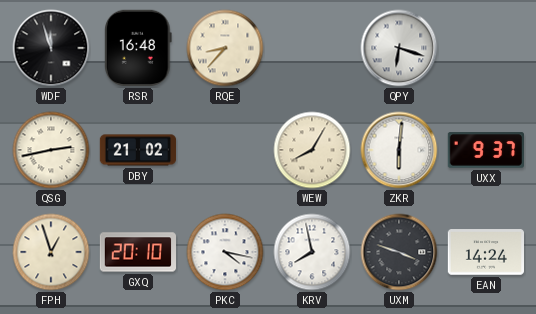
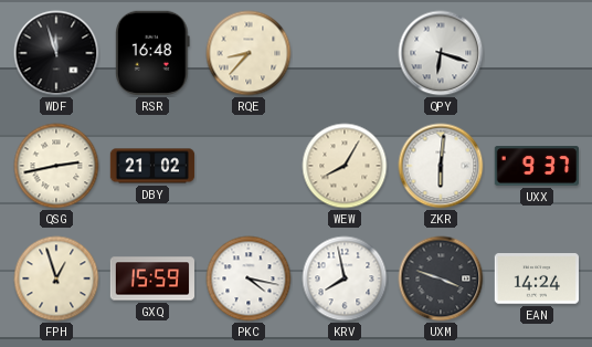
GXQ: 20:10 -> 15:59 (152, 278)
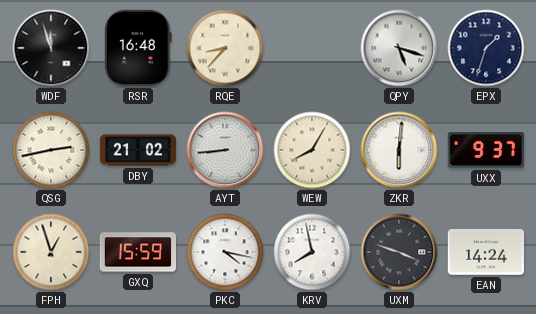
QPY: 6:18 -> 5:18 (399, 48)
EPX: none -> 1:33 (486, 48)
AYT: none -> 8:44 (225, 150)
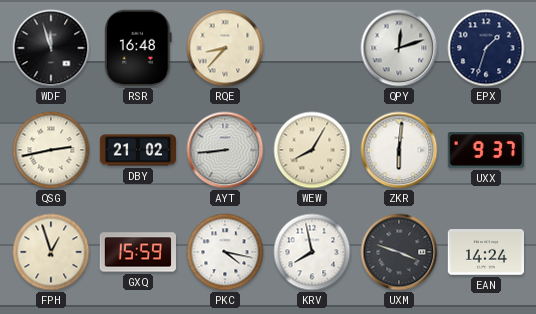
QPY: 5:18 -> 12:12 (399, 48)
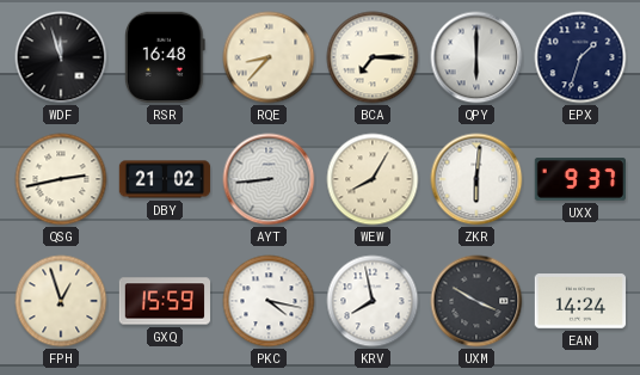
BCA: none -> 7:15 (373, 57)
QPY: 12:12 -> 6:00 (476, 57)
UXM: 3:48 -> 3:50 (476, 301)
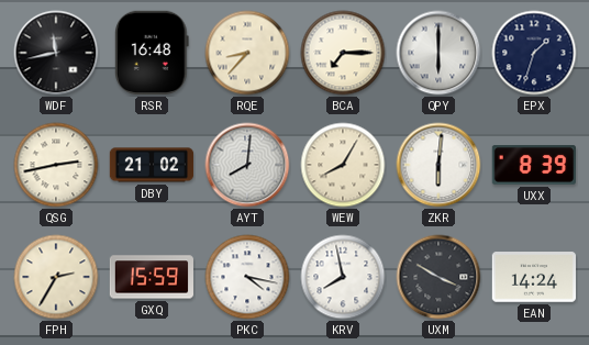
WDF: 11:57 -> 11:43 (56, 53)
AYT: 8:44 -> 8:01 (247, 165)
UXX: 9:37 -> 8:39 (534, 165)
FPH: 12:57 -> 2:35 (56, 277)
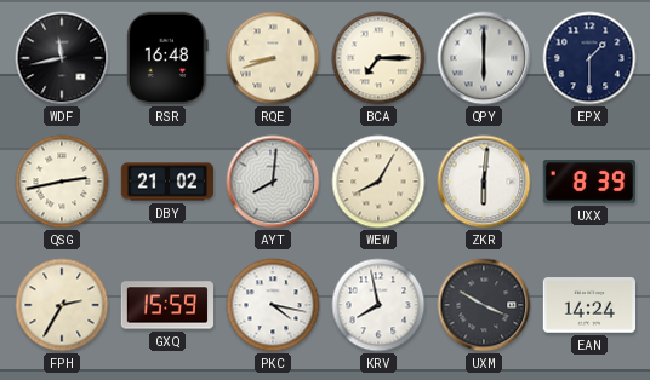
RQE: 8:37 -> 8:42 (273, 58)
EPX: 1:33 -> 1:30 (589, 58)
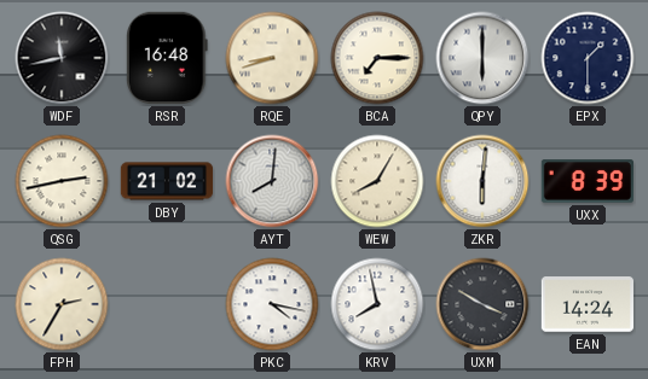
GXQ: 15:59 -> none (167, 305)
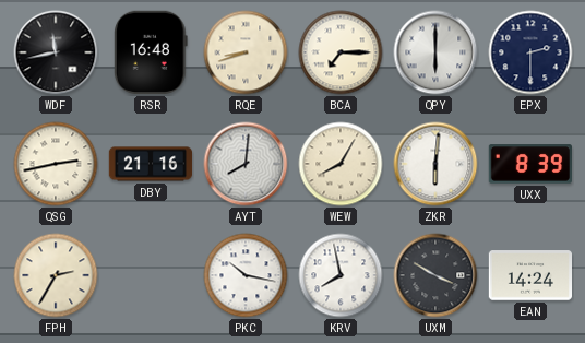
EPX: 1:30 -> 2:30 (530, 52)
DBY: 21:02 -> 21:16 (151, 164)
PKC: 4:17 -> 10:17 (246, 275)
